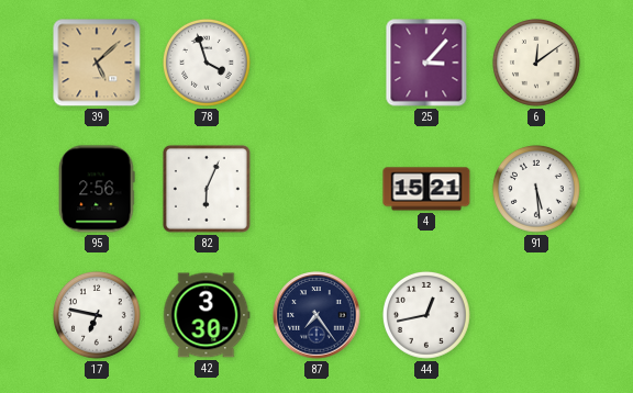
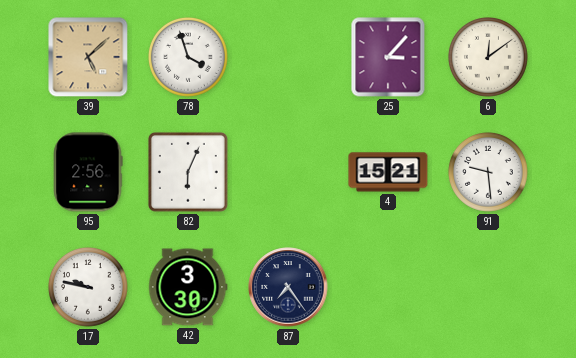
91: 5:29 -> 9:29 (489, 173)
17: 6:47 -> 9:47 (89, 288)
44: 12:43 -> none (427, 316)
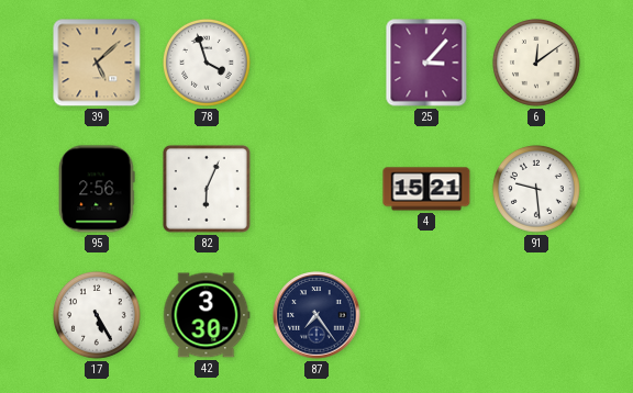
17: 9:47 -> 5:25 (98, 316)
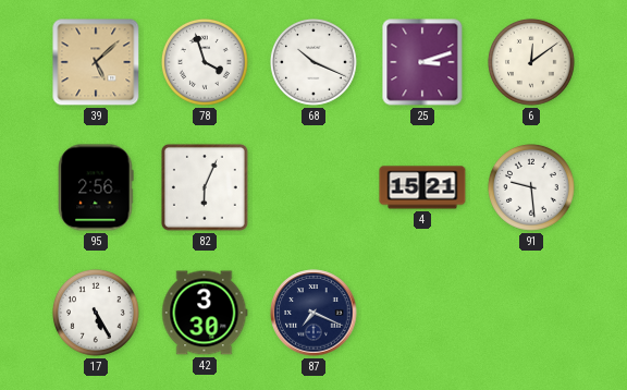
68: none -> 10:19 (315, 63)
25: 3:07 -> 3:12 (422, 62)
87: 7:24 -> 7:19 (313, 313)
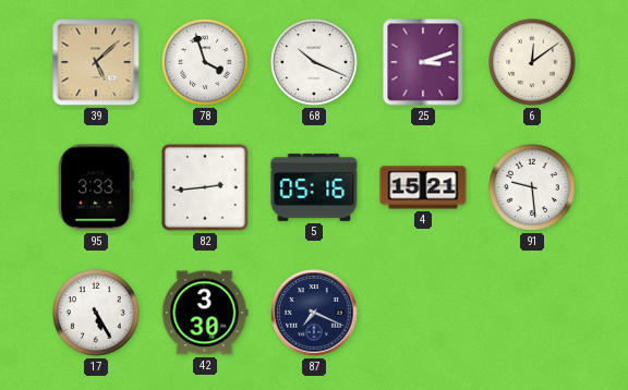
95: 2:56 -> 3:33 (96, 187)
82: 6:04 -> 2:44 (205, 187)
5: none -> 05:16 (314, 187)
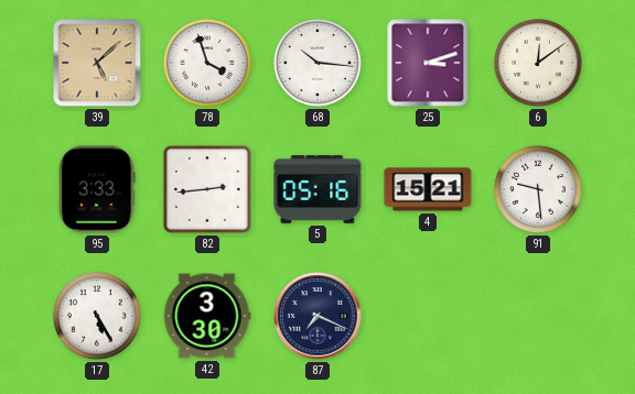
68: 10:19 -> 10:16 (319, 64)
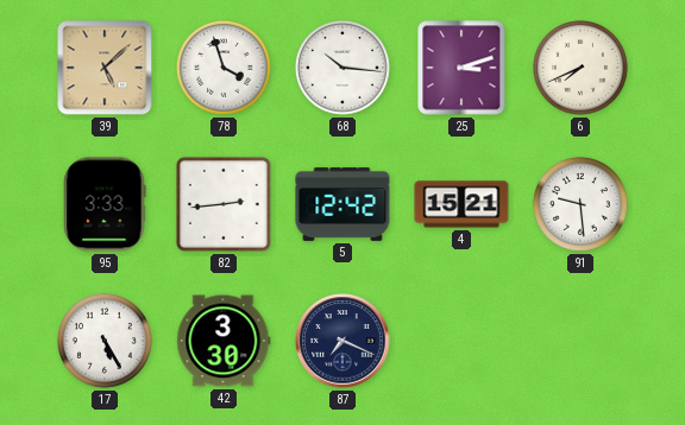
6: 12:09 -> 7:41 (582, 69)
5: 05:16 -> 12:42 (342, 204)
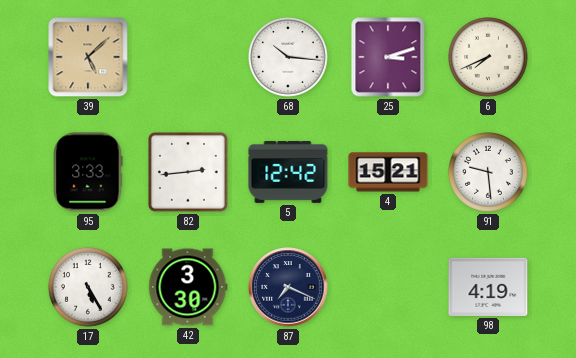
78: 3:57 -> none (225, 69)
98: none -> 4:19 (488, 287)
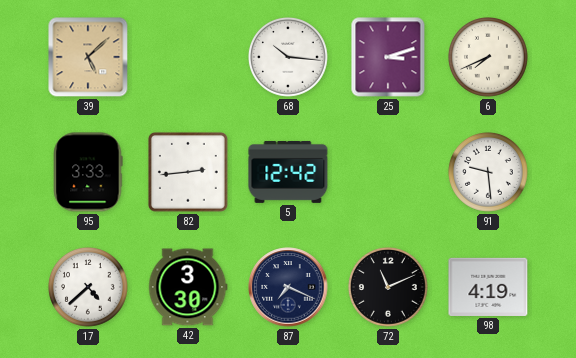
4: 15:21 -> none (388, 172)
17: 5:25 -> 4:38 (89, 288)
72: none -> 11:11 (389, 288)
